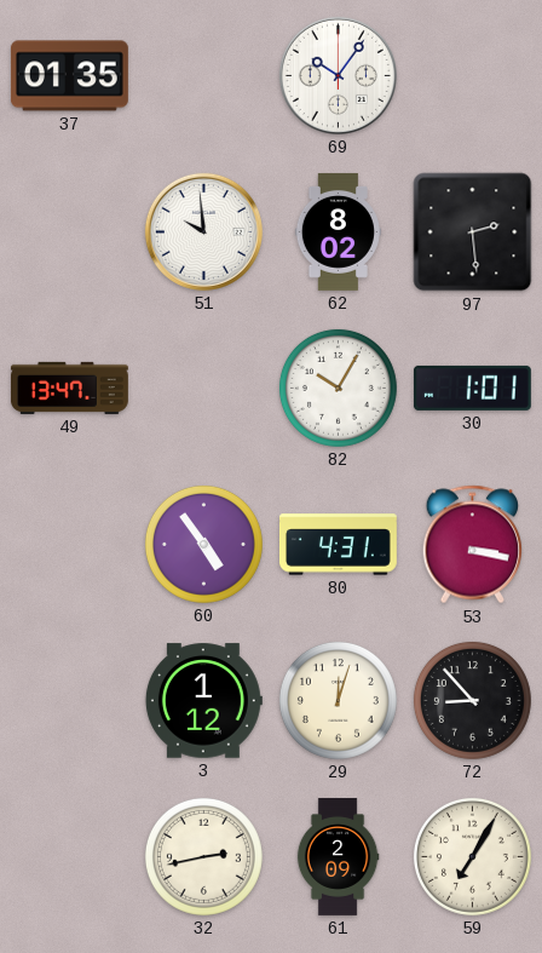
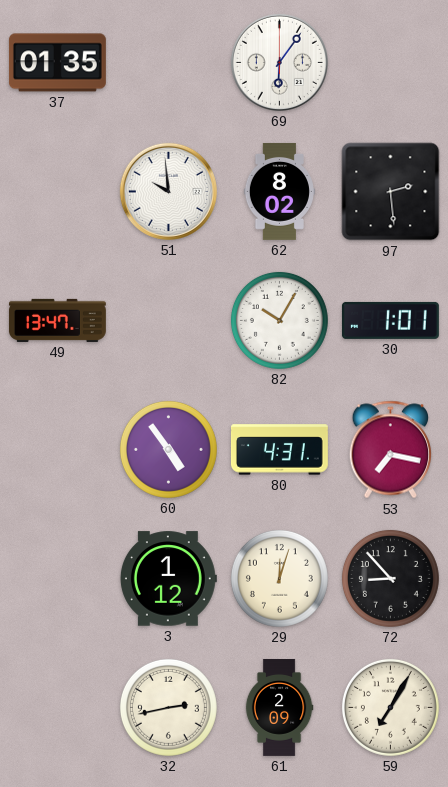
69: 10:06 -> 6:06 (279, 62)
53: 3:17 -> 7:17 (390, 450)
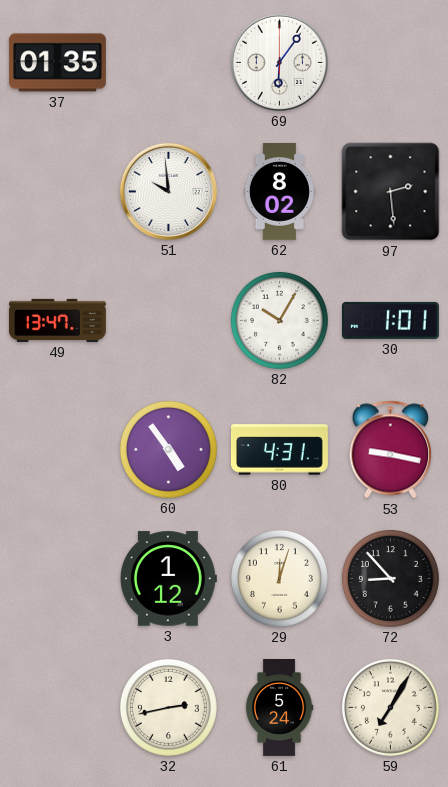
53: 7:17 -> 9:17 (390, 450)
61: 2:09 -> 5:24 (279, 708)
